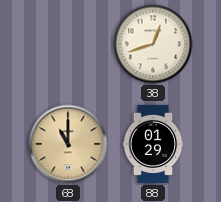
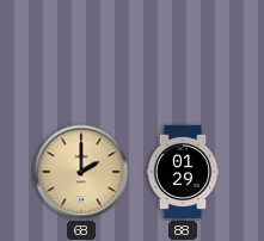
38: 12:42 -> none (153, 44)
68: 11:00 -> 2:00 (81, 172)
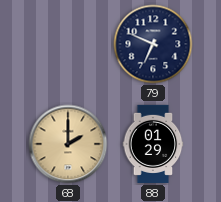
79: none -> 6:49 (153, 44)
